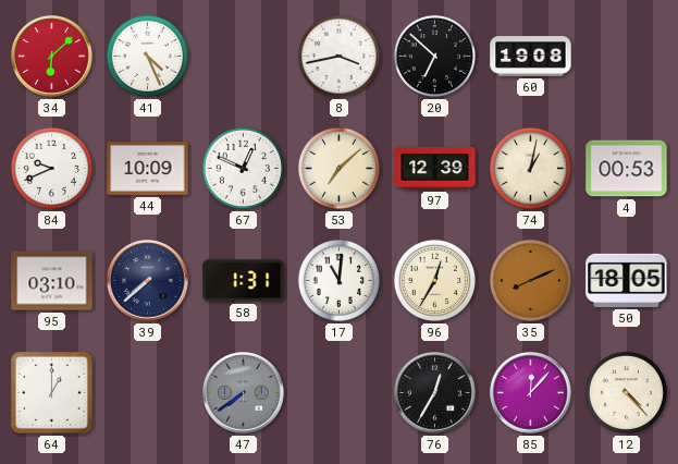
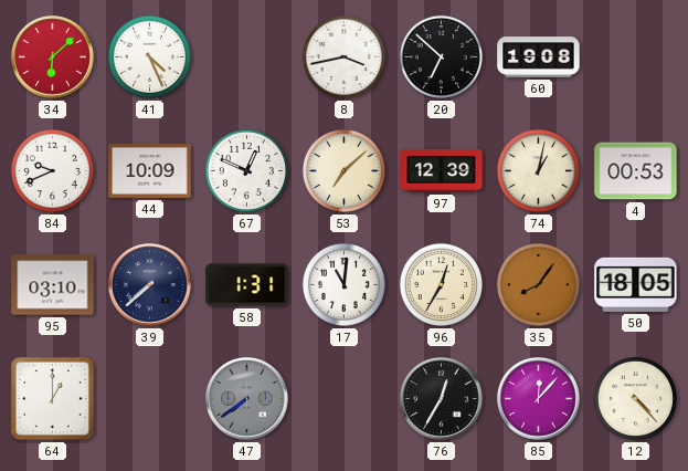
35: 8:11 -> 8:06 (538, 284)
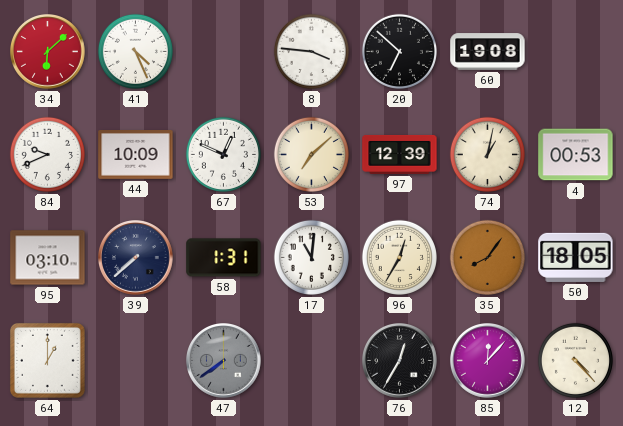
8: 3:43 -> 3:46 (311, 51)
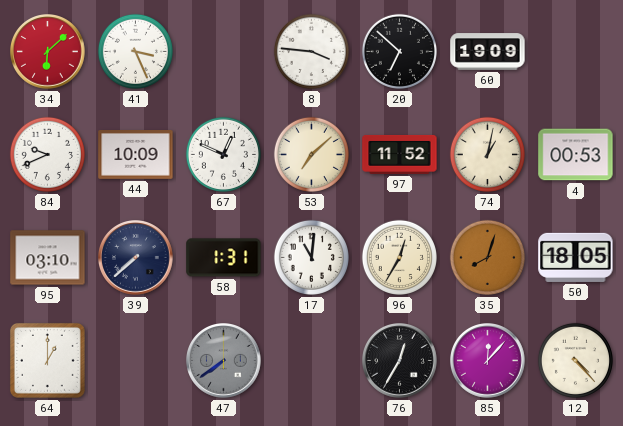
41: 4:26 -> 3:26 (135, 51)
60: 19:08 -> 19:09 (488, 52)
97: 12:39 -> 11:52 (400, 154)
35: 8:06 -> 8:03 (487, 257)
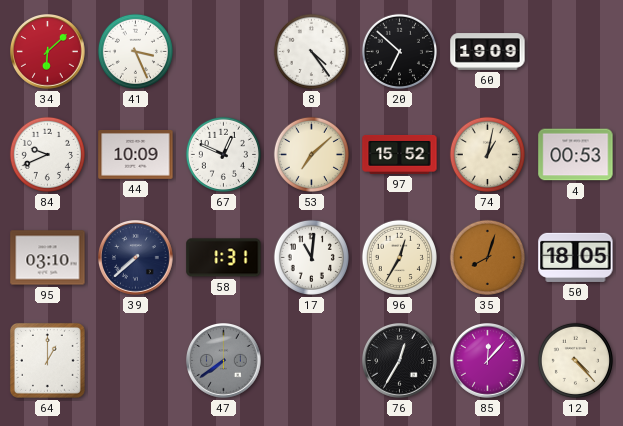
8: 3:46 -> 4:24 (311, 51)
97: 11:52 -> 15:52 (400, 154)
